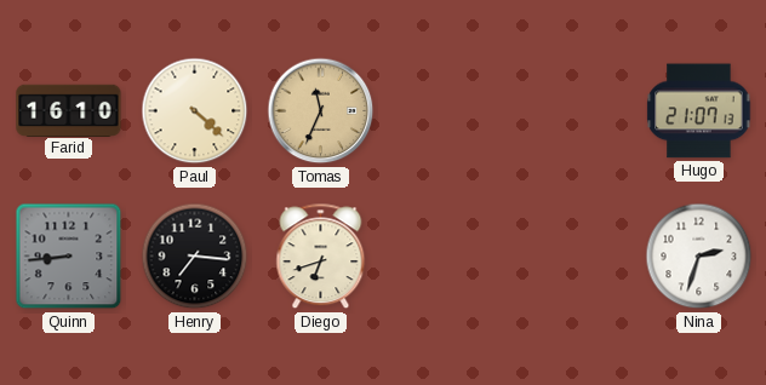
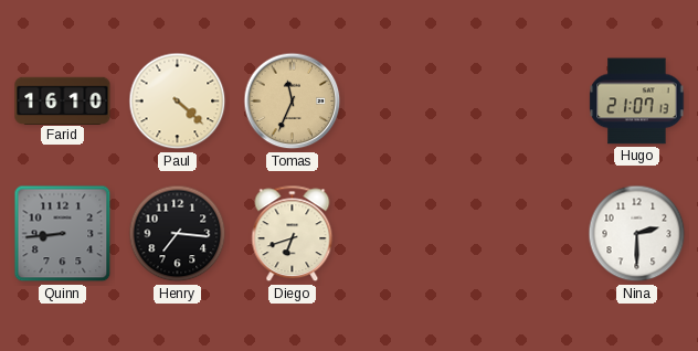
Nina: 2:33 -> 2:30 (637, 234)
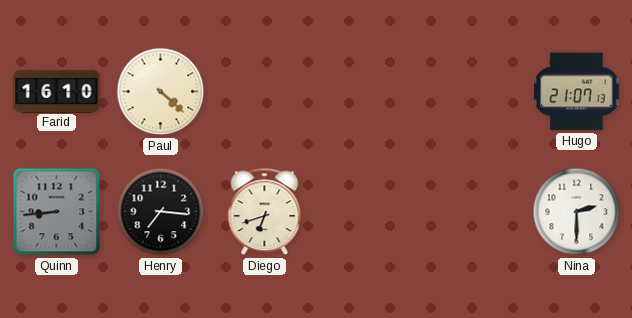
Tomas: 11:34 -> none (293, 102)
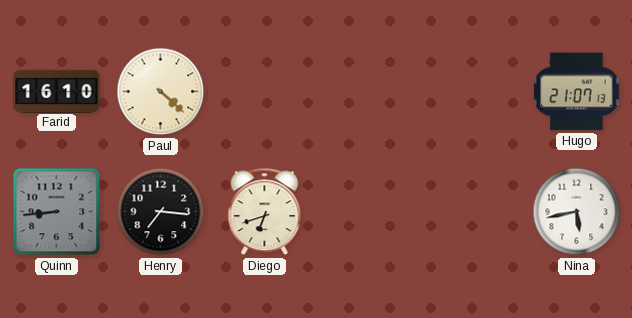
Nina: 2:30 -> 5:43 (577, 212)
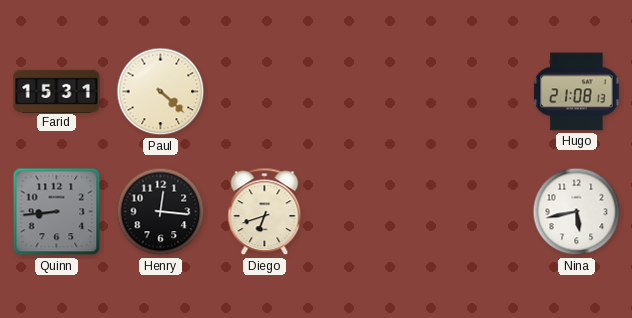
Farid: 16:10 -> 15:31 (57, 91)
Hugo: 21:07 -> 21:08 (577, 92)
Henry: 7:16 -> 12:16 (161, 212)
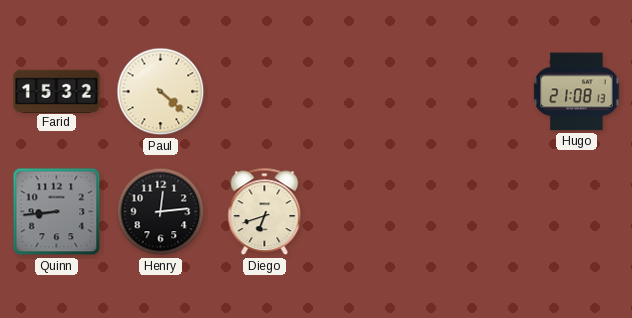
Farid: 15:31 -> 15:32 (57, 91)
Henry: 12:16 -> 12:14 (161, 212)
Nina: 5:43 -> none (577, 212)
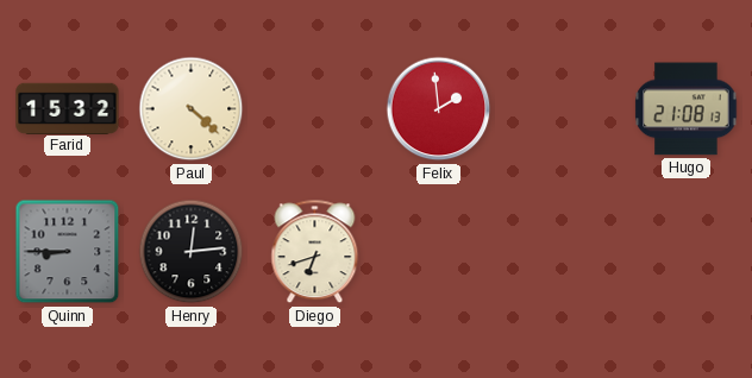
Felix: none -> 1:59 (439, 109)
Quinn: 8:44 -> 8:45 (68, 252)
